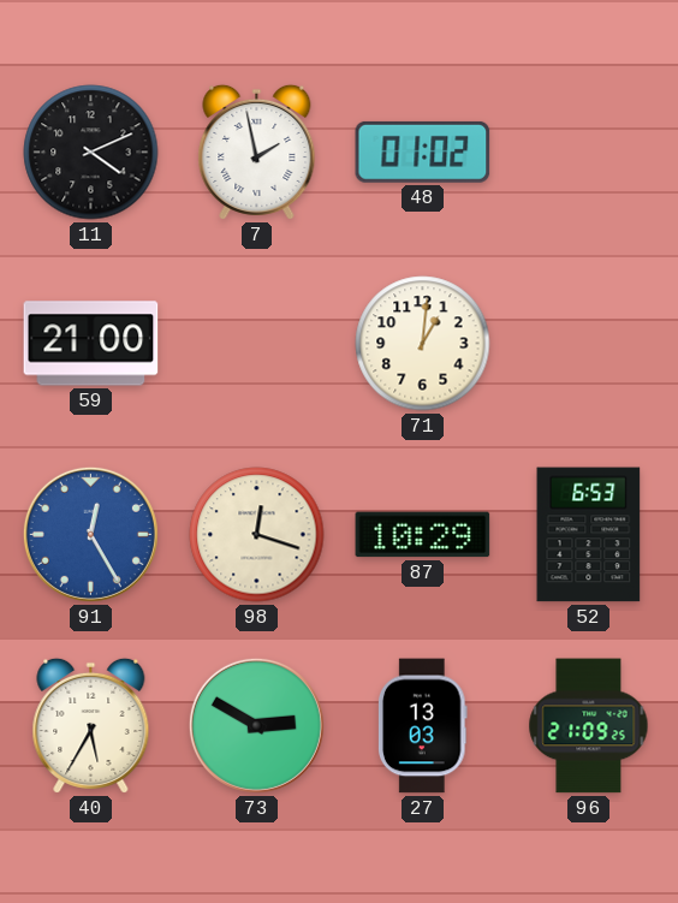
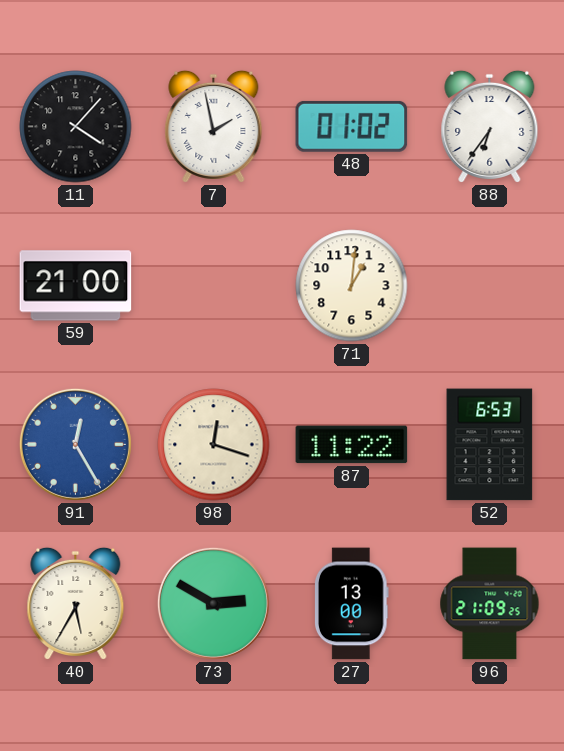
11: 4:11 -> 4:07 (76, 127)
88: none -> 6:36 (490, 126)
87: 10:29 -> 11:22 (352, 445)
27: 13:03 -> 13:00 (352, 604)
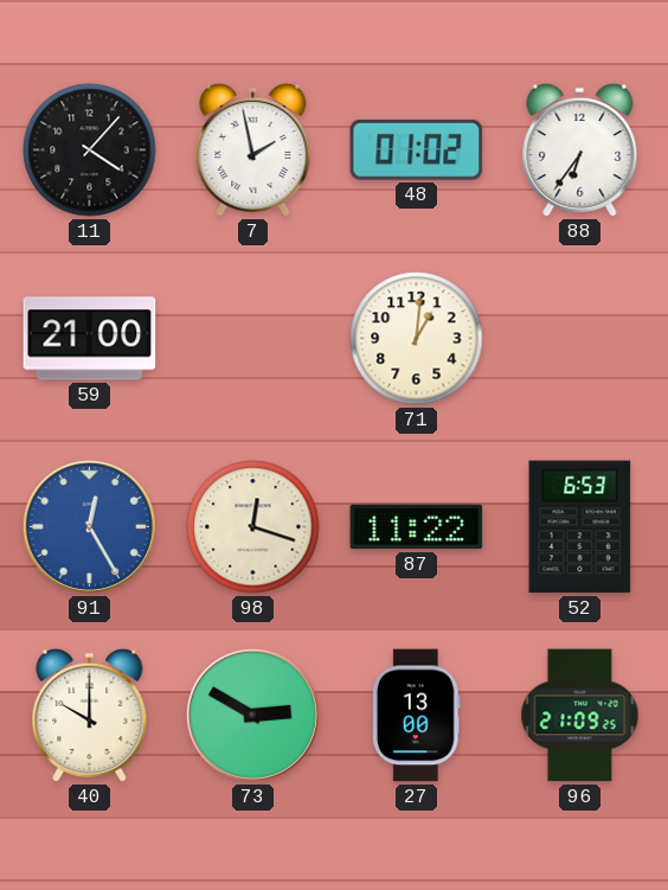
40: 5:35 -> 10:00 (90, 715)
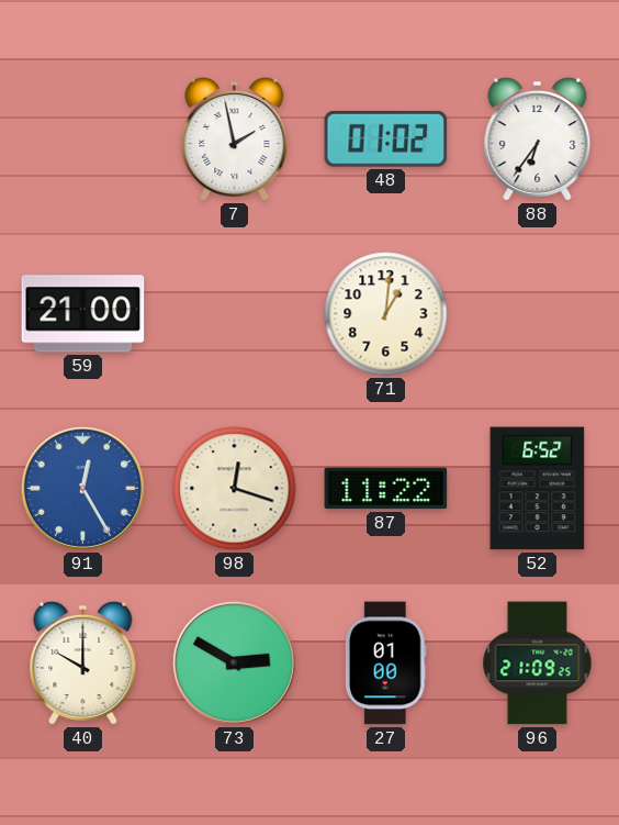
11: 4:07 -> none (90, 151)
52: 6:53 -> 6:52 (538, 489)
27: 13:00 -> 01:00 (386, 664)
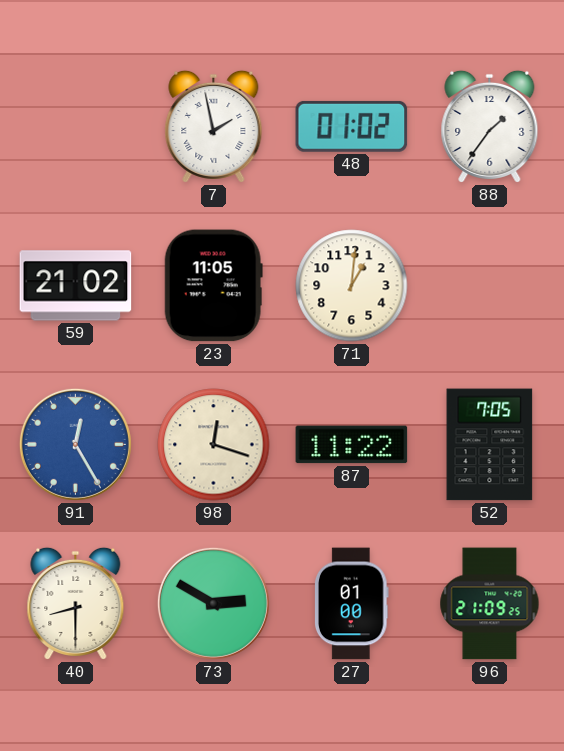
88: 6:36 -> 1:36 (490, 126)
59: 21:00 -> 21:02 (76, 286)
23: none -> 11:05 (213, 286)
52: 6:52 -> 7:05 (490, 445)
40: 10:00 -> 8:30 (76, 603)
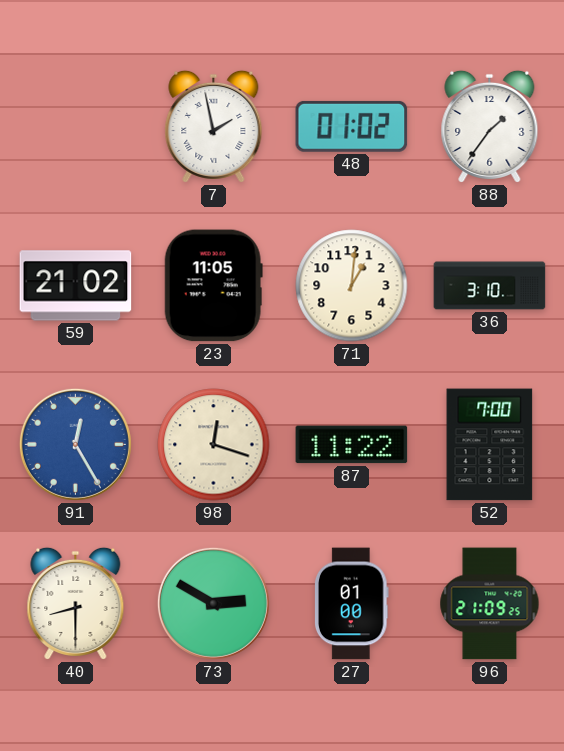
36: none -> 3:10 (490, 286)
52: 7:05 -> 7:00 (490, 445)
